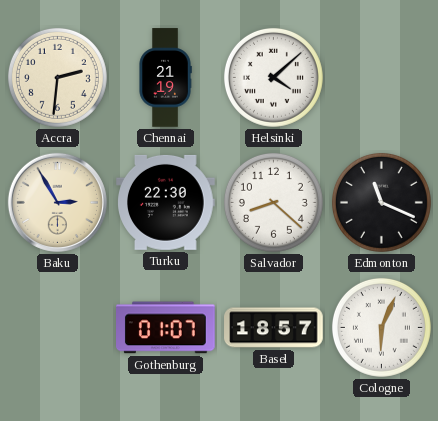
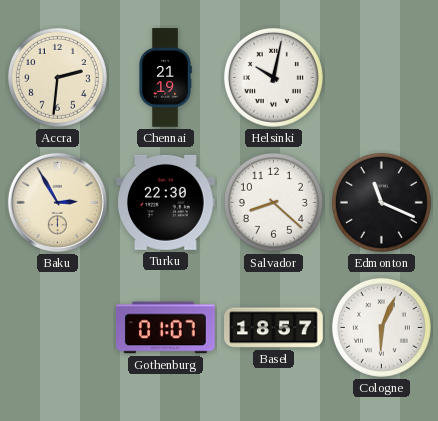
Helsinki: 4:08 -> 10:02 (273, 77)
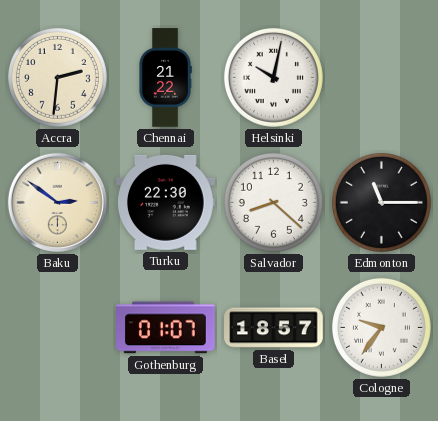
Chennai: 21:19 -> 21:22 (165, 78)
Baku: 2:55 -> 2:51 (57, 202)
Edmonton: 11:19 -> 11:15 (381, 202)
Cologne: 6:04 -> 9:36 (381, 327)
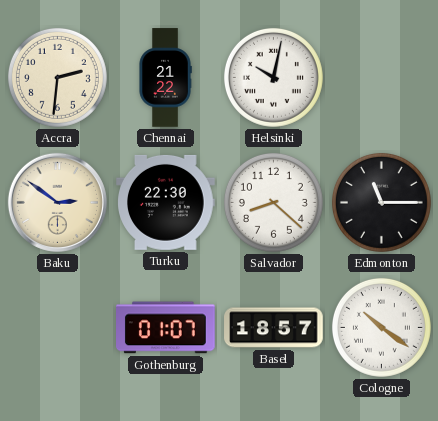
Cologne: 9:36 -> 10:21 (381, 327)
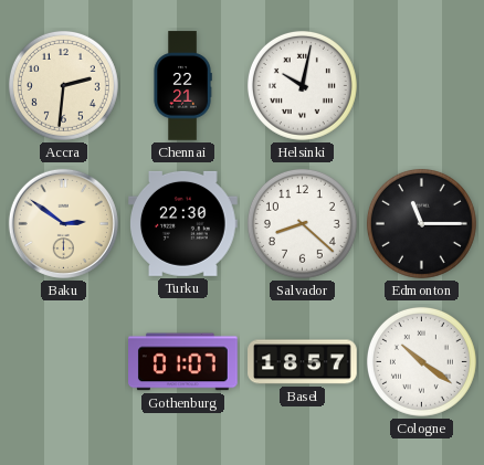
Chennai: 21:22 -> 22:21 (182, 86)
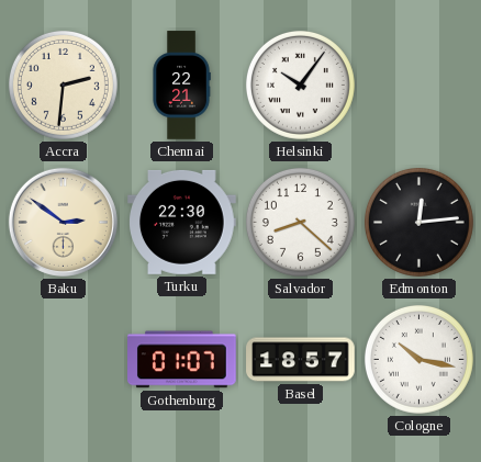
Helsinki: 10:02 -> 10:06 (300, 84)
Edmonton: 11:15 -> 12:14 (418, 222)
Cologne: 10:21 -> 10:17 (418, 359)
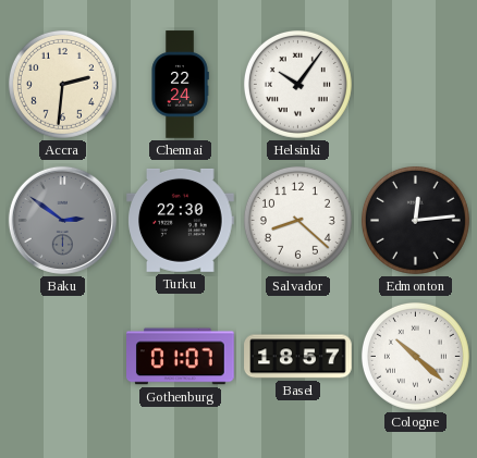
Chennai: 22:21 -> 22:24 (180, 85)
Baku dial: cream -> grey (62, 220)
Cologne: 10:17 -> 10:22 (415, 356)
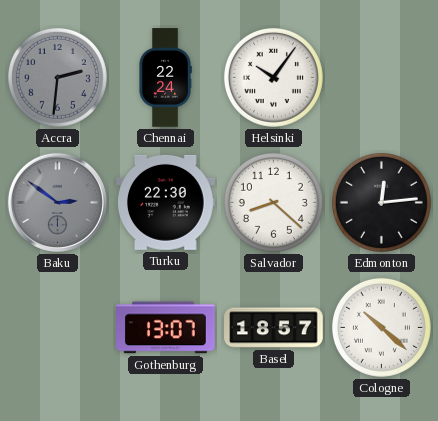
Accra dial: cream -> grey (57, 77)
Gothenburg: 01:07 -> 13:07 (166, 328)
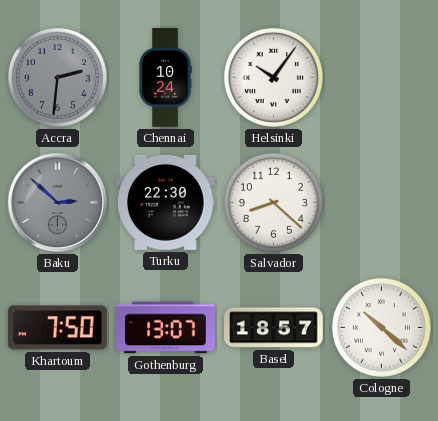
Chennai: 22:24 -> 10:24 (165, 78)
Baku: 2:51 -> 2:52 (57, 202)
Edmonton: 12:14 -> none (381, 202)
Khartoum: none -> 7:50 (58, 328)
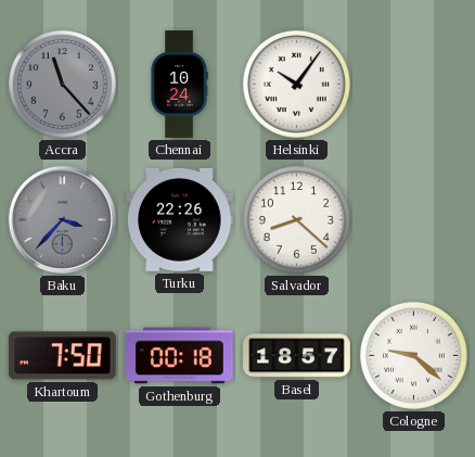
Accra: 2:31 -> 11:23 (62, 84)
Baku: 2:52 -> 3:37 (62, 219)
Turku: 22:30 -> 22:26 (180, 219)
Gothenburg: 13:07 -> 00:18 (180, 356)
Cologne: 10:22 -> 9:22 (413, 355)
